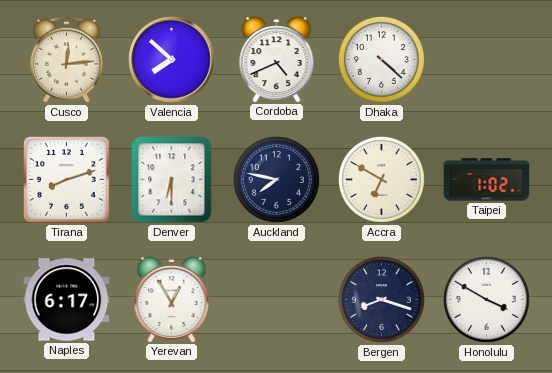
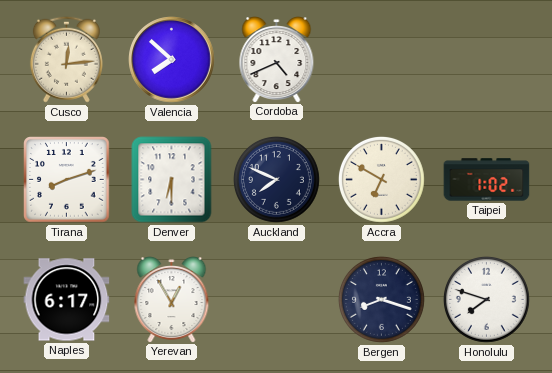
Dhaka: 4:22 -> none (381, 59)
Auckland: 7:47 -> 7:49 (276, 179)
Honolulu: 3:50 -> 7:48 (486, 299)
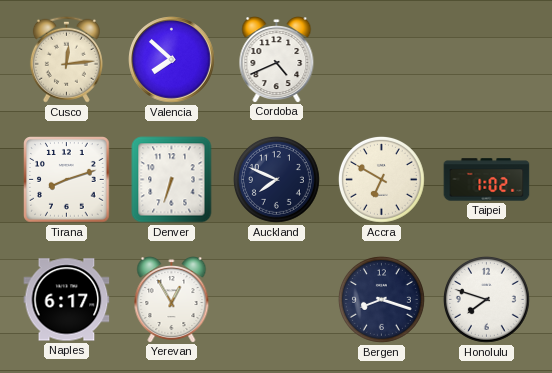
Denver: 6:30 -> 6:33 (172, 180)
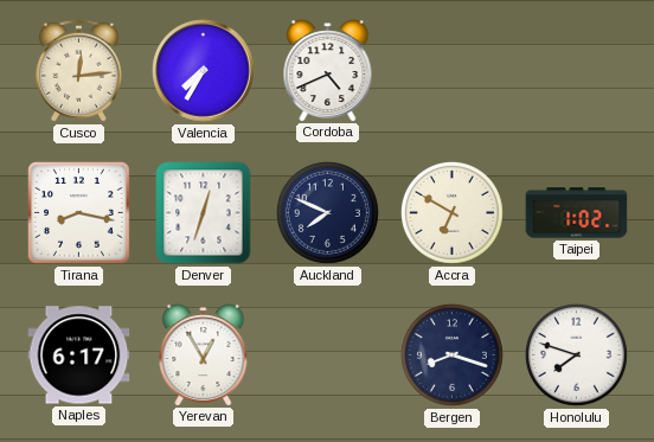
Valencia: 7:52 -> 7:35 (204, 71)
Tirana: 8:12 -> 8:17 (79, 213)
Denver: 6:33 -> 12:33 (204, 213)
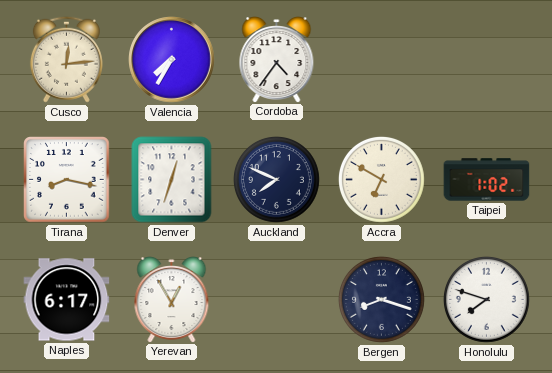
Cordoba: 4:41 -> 4:36 (277, 60)
